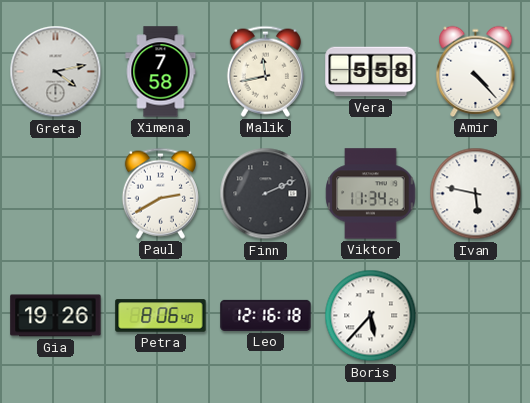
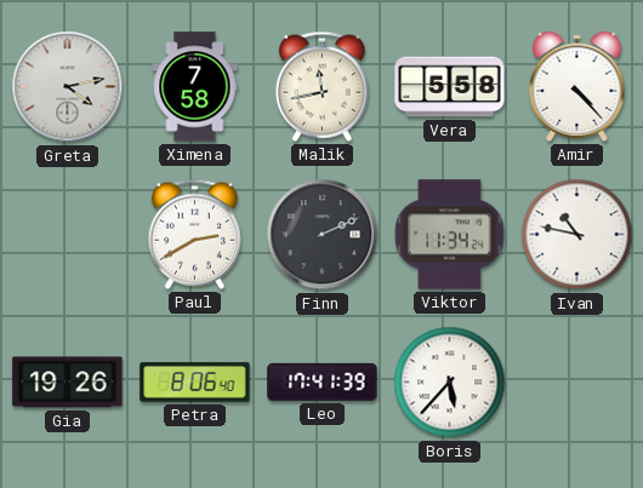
Ivan: 5:47 -> 10:47 (577, 235)
Leo: 12:16 -> 17:41 (323, 381)
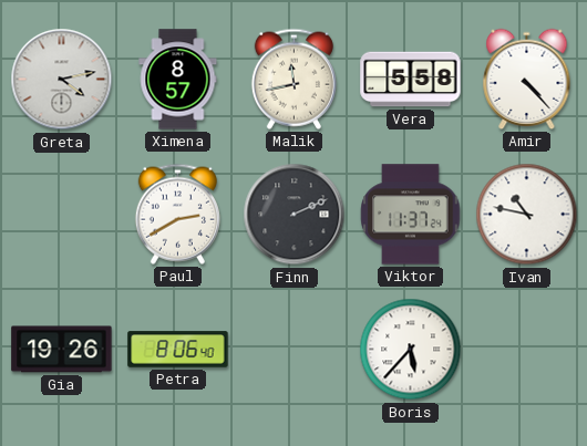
Ximena: 7:58 -> 8:57 (178, 80)
Viktor: 11:34 -> 11:37 (411, 215)
Leo: 17:41 -> none (323, 381)
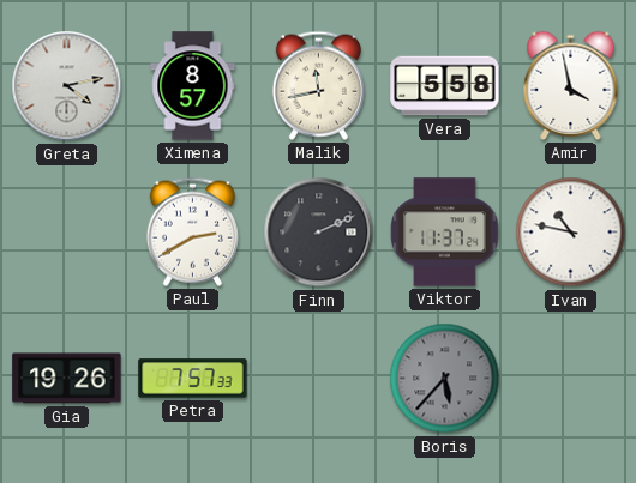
Amir: 4:23 -> 3:58 (571, 85)
Petra: 8:06 -> 7:57 (193, 379)
Boris dial: white -> grey (445, 379)
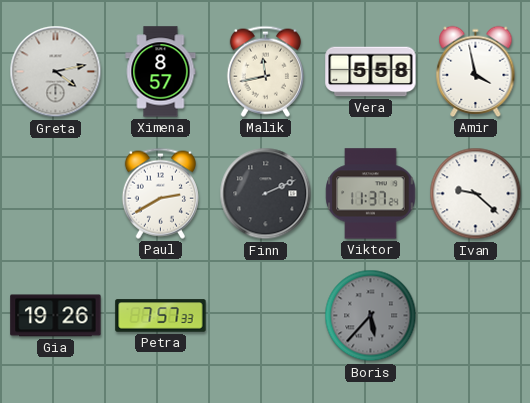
Ivan: 10:47 -> 9:22 (476, 194)
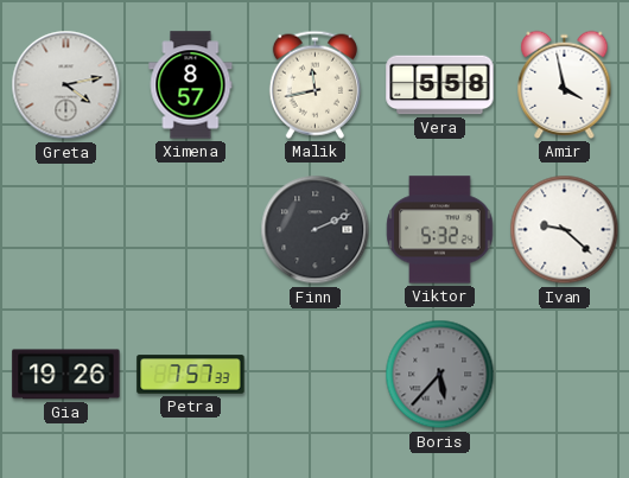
Paul: 2:40 -> none (160, 193)
Viktor: 11:37 -> 5:32 (440, 230)
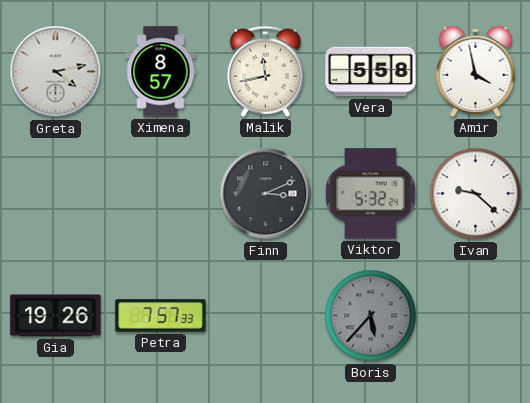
Finn: 2:11 -> 3:11 (266, 194)
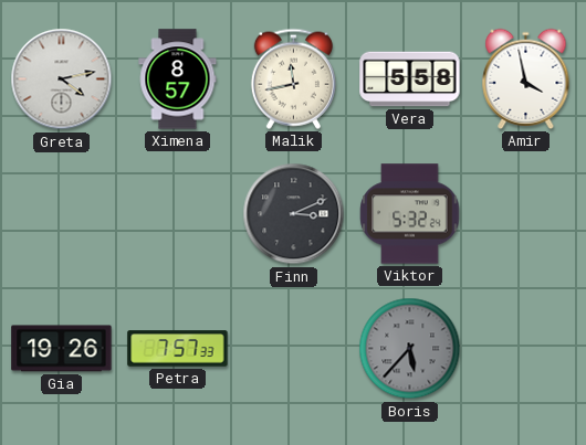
Ivan: 9:22 -> none (476, 194)
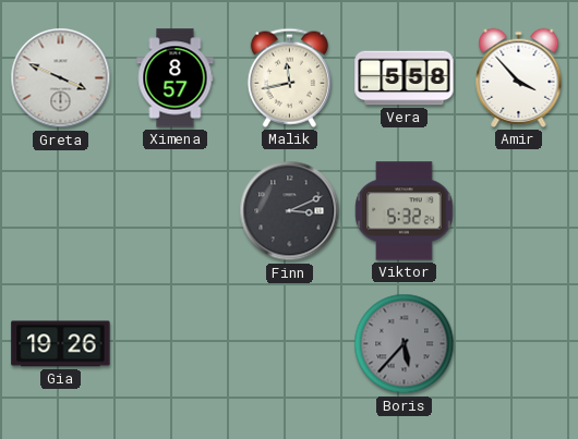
Greta: 4:13 -> 3:49 (61, 78)
Amir: 3:58 -> 3:53 (519, 77)
Petra: 7:57 -> none (178, 349)
